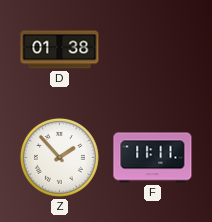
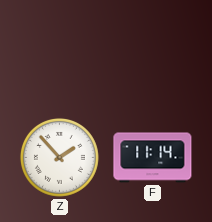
D: 01:38 -> none (60, 50)
F: 11:11 -> 11:14 (153, 158)
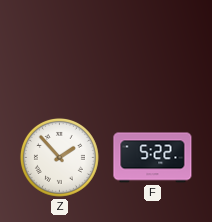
F: 11:14 -> 5:22 (153, 158)
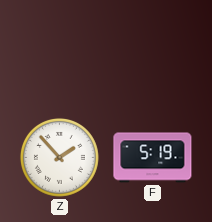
F: 5:22 -> 5:19 (153, 158)
